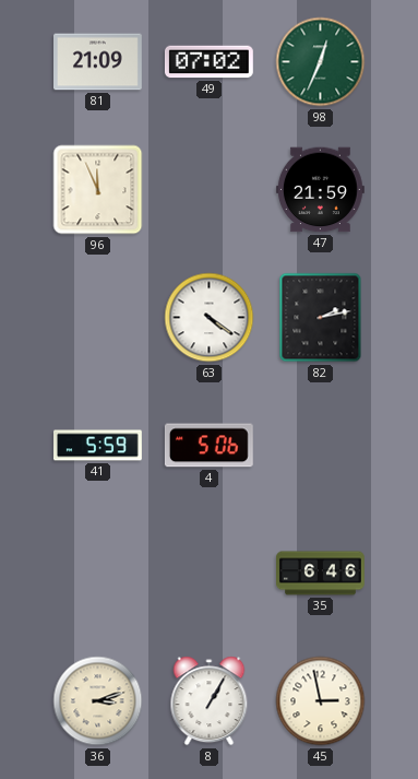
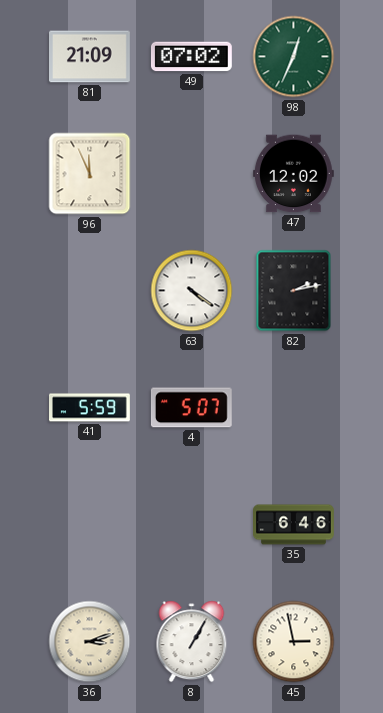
47: 21:59 -> 12:02 (293, 174)
4: 5:06 -> 5:07 (191, 408)
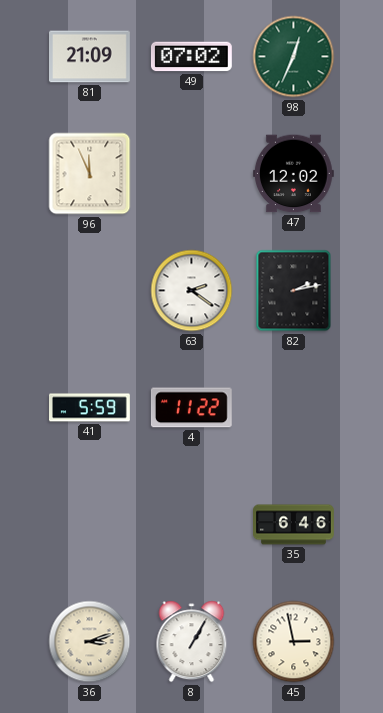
63: 4:21 -> 2:21 (192, 291)
4: 5:07 -> 11:22 (191, 408)
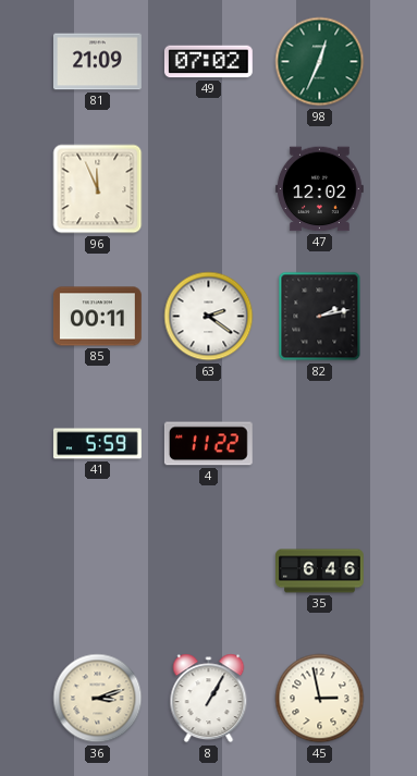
85: none -> 00:11 (98, 317)
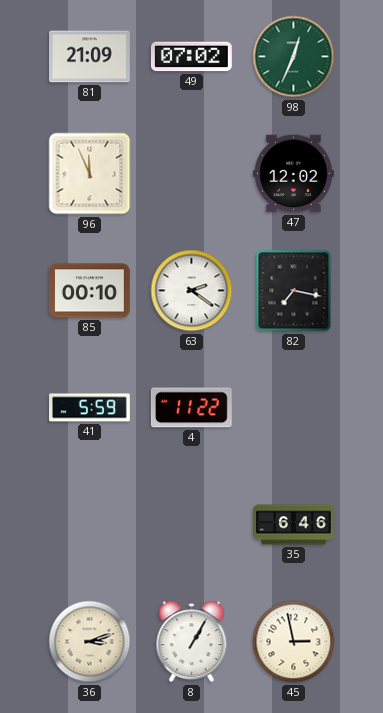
85: 00:11 -> 00:10 (90, 291)
82: 2:13 -> 7:17 (294, 291)
